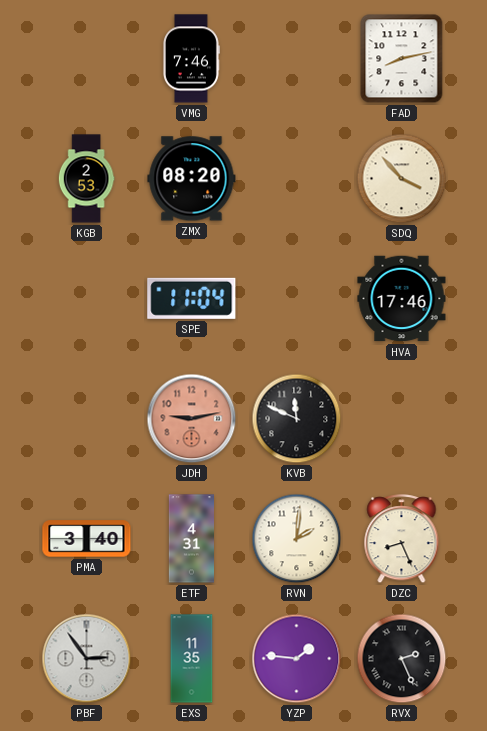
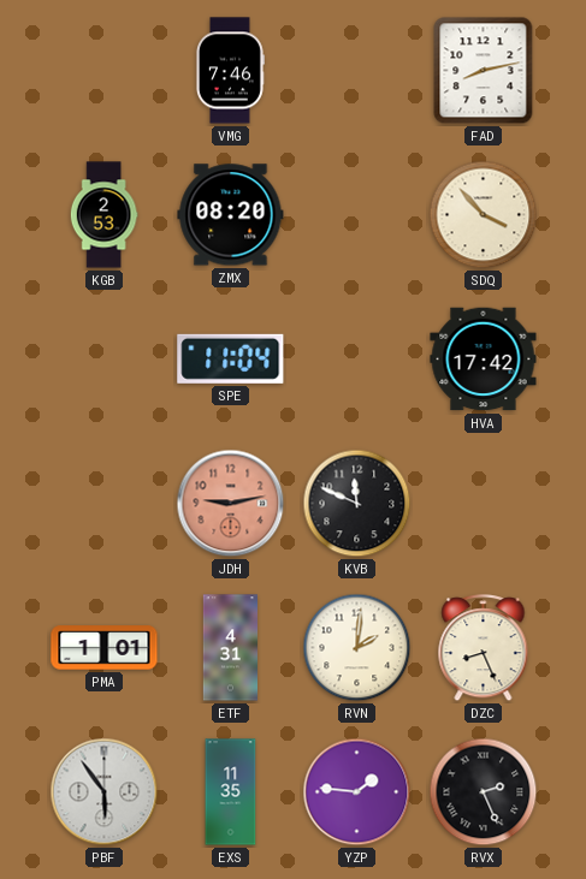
HVA: 17:46 -> 17:42 (484, 360)
PMA: 3:40 -> 1:01 (105, 648)
PBF: 2:54 -> 5:54 (105, 792)
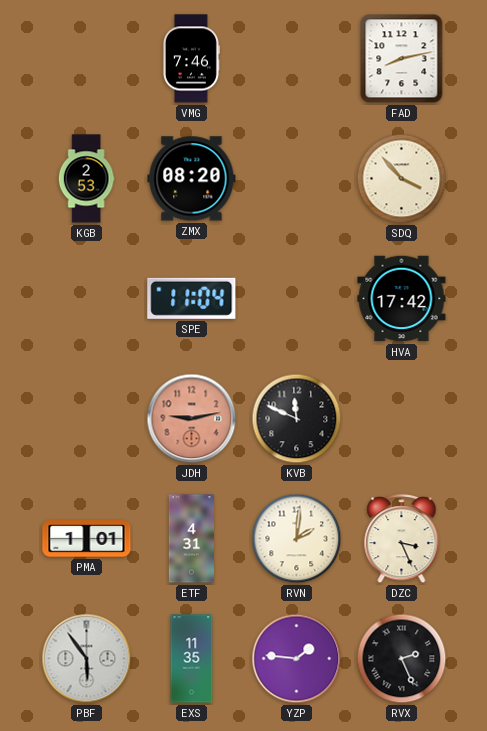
DZC: 8:26 -> 3:26 (402, 539)
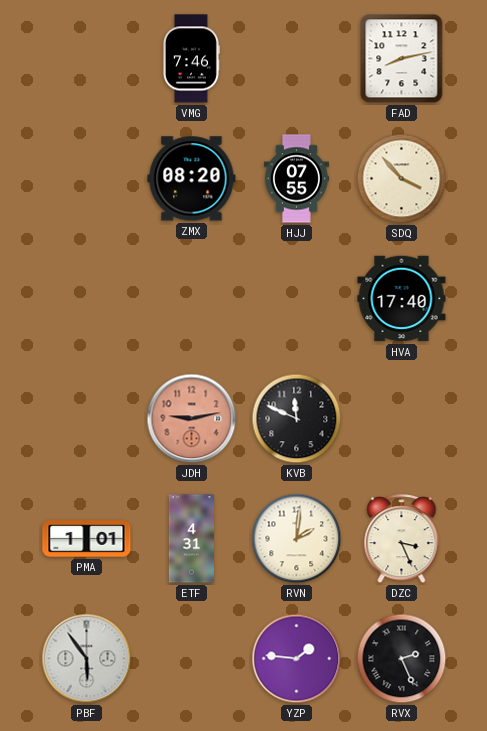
KGB: 2:53 -> none (86, 179)
HJJ: none -> 07:55 (296, 179)
SPE: 11:04 -> none (192, 298)
HVA: 17:42 -> 17:40 (402, 299)
EXS: 11:35 -> none (192, 659)
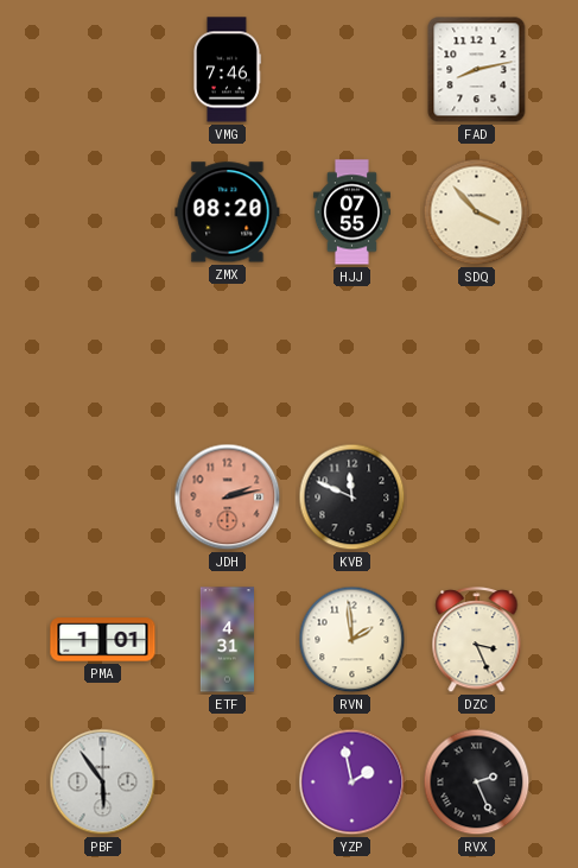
HVA: 17:40 -> none (402, 299)
JDH: 9:13 -> 2:13 (228, 498)
RVN: 2:01 -> 1:59 (352, 640)
YZP: 1:46 -> 1:58 (352, 783)
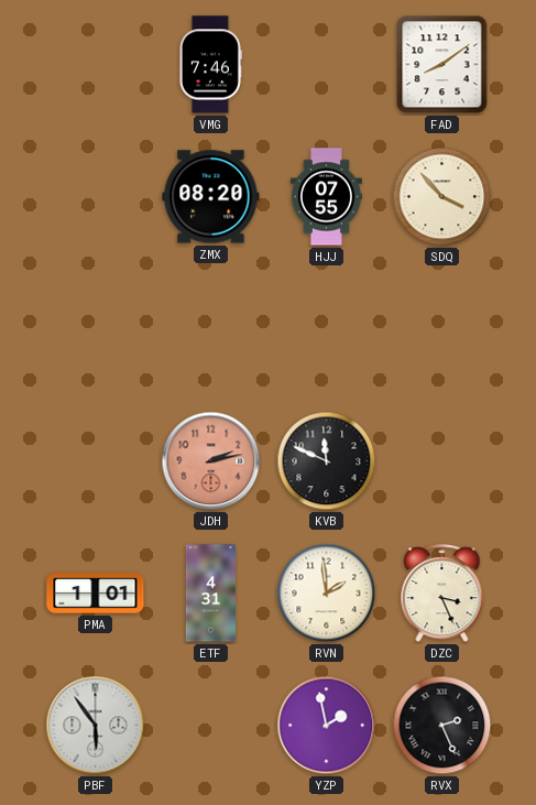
FAD: 8:13 -> 8:09 (442, 65)
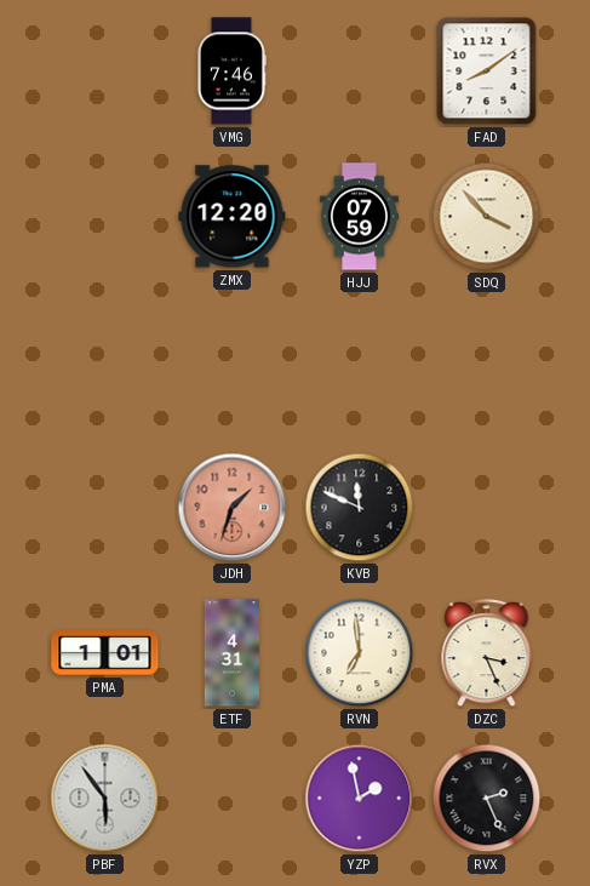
ZMX: 08:20 -> 12:20 (233, 217)
HJJ: 07:55 -> 07:59 (359, 217)
JDH: 2:13 -> 1:33 (233, 508)
RVN: 1:59 -> 6:59 (360, 653)
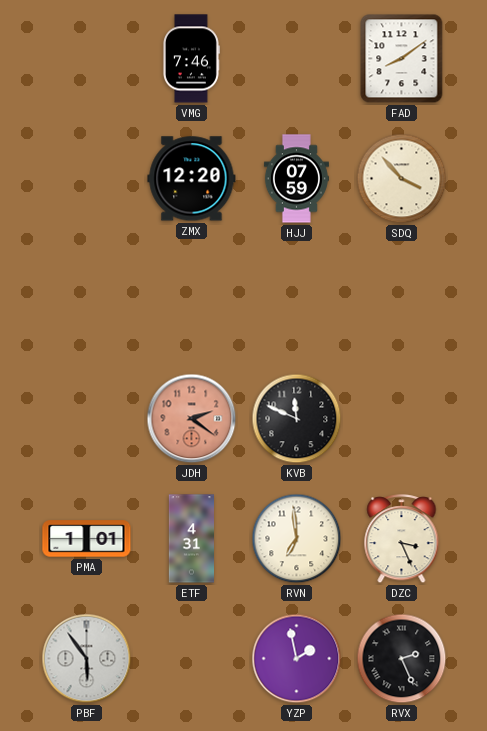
JDH: 1:33 -> 2:21 (192, 419)
